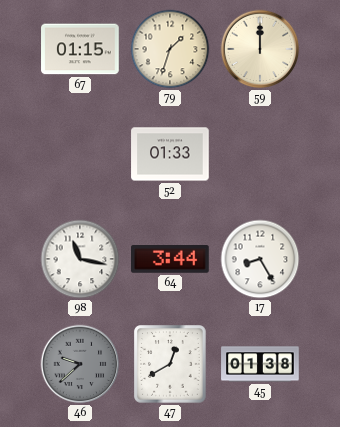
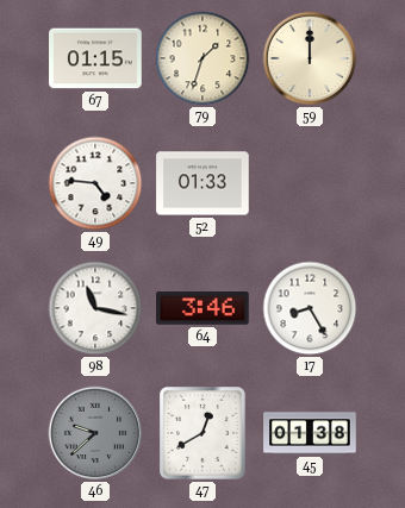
49: none -> 4:46 (95, 183)
64: 3:44 -> 3:46 (202, 308)
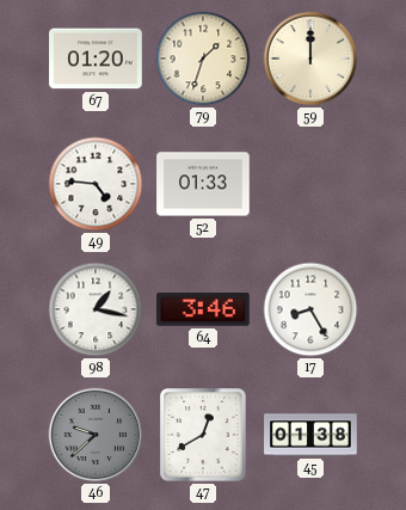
67: 01:15 -> 01:20 (96, 59)
98: 11:17 -> 1:17 (96, 309)
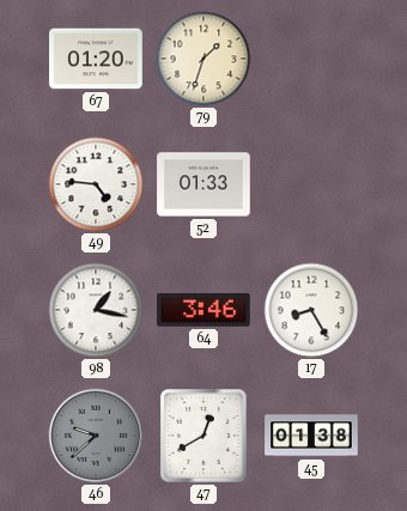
59: 12:00 -> none (310, 59)
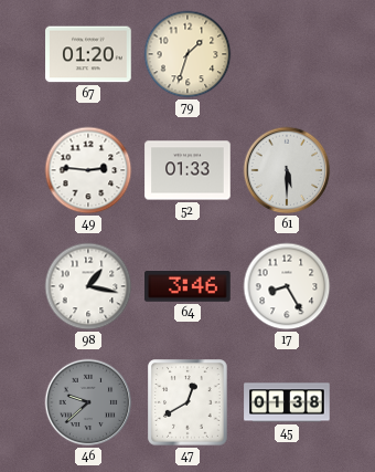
49: 4:46 -> 2:46 (88, 170)
61: none -> 5:30 (287, 170)
